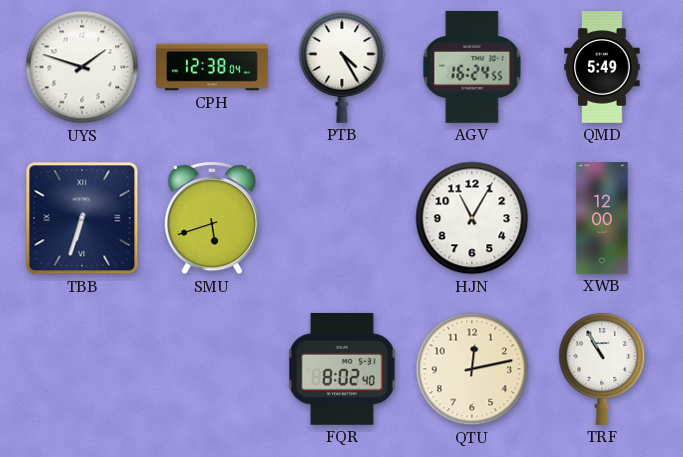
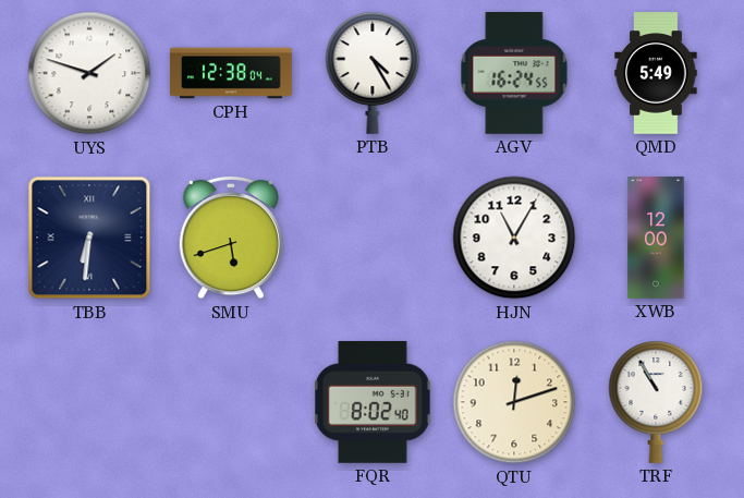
TBB: 6:33 -> 6:31 (89, 238)
QTU: 12:13 -> 12:12 (514, 402)
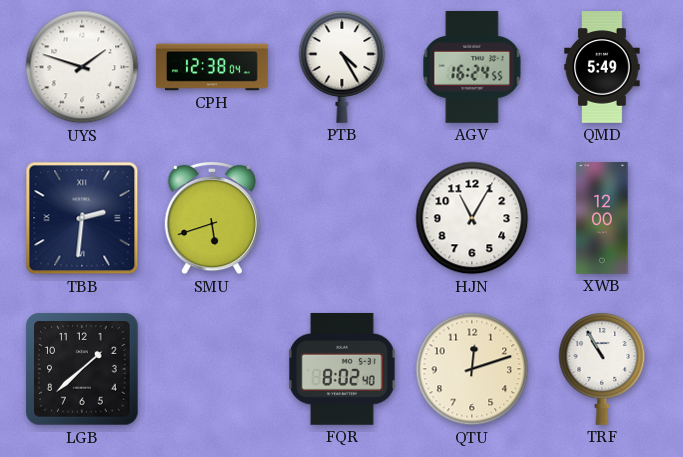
TBB: 6:31 -> 2:31 (82, 218)
LGB: none -> 1:38 (82, 369)
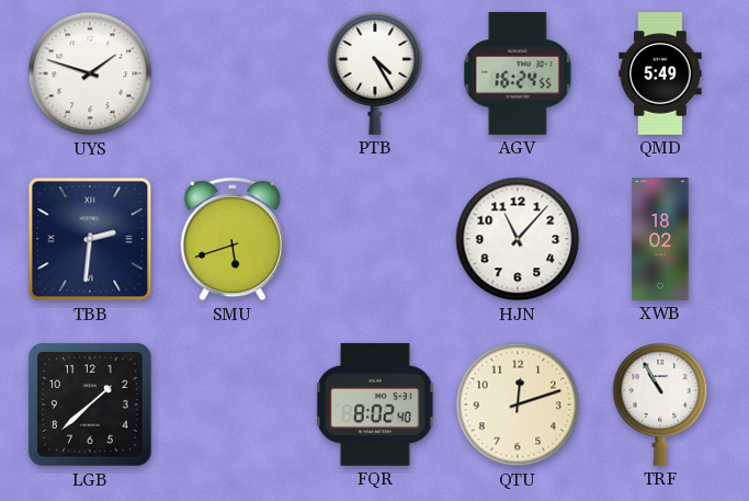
CPH: 12:38 -> none (212, 67)
HJN: 11:05 -> 11:07 (518, 239)
XWB: 12:00 -> 18:02 (660, 239)
